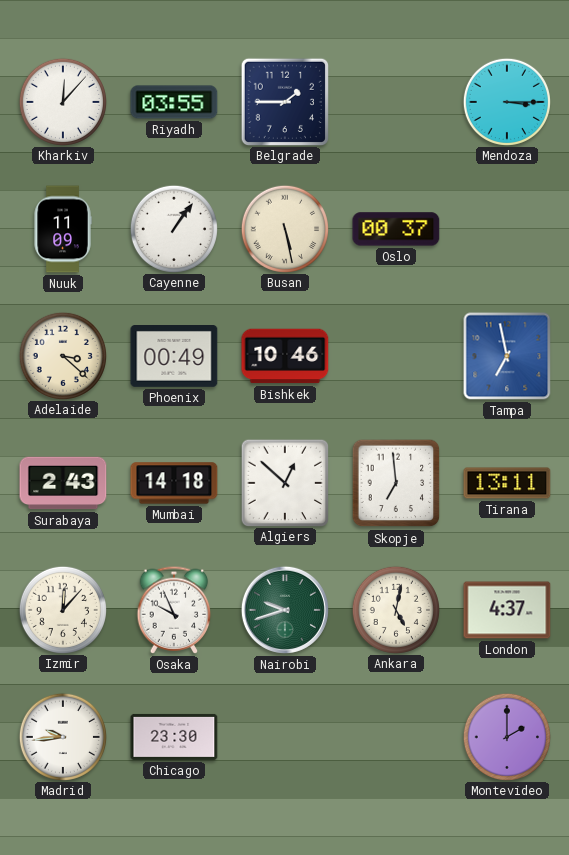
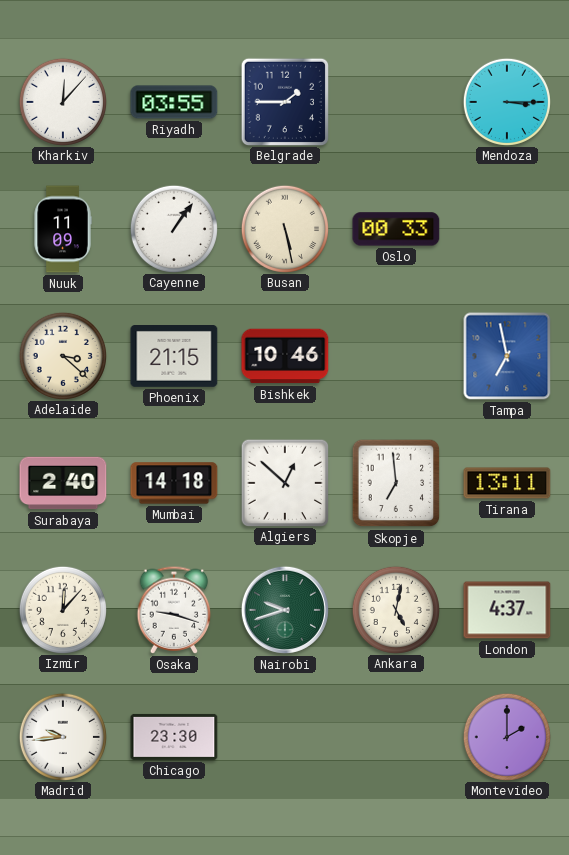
Oslo: 00:37 -> 00:33 (396, 229)
Phoenix: 00:49 -> 21:15 (174, 357)
Surabaya: 2:43 -> 2:40 (63, 483)
Osaka: 9:56 -> 9:18 (174, 610)
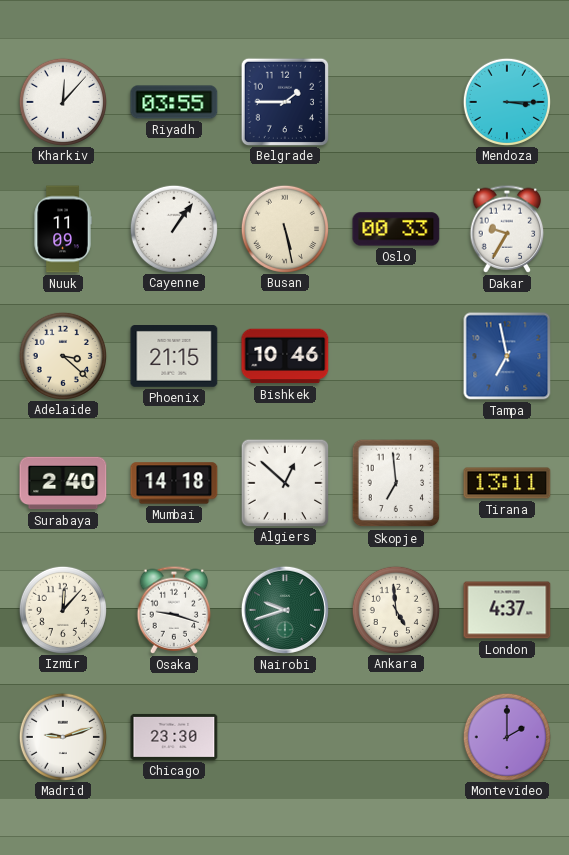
Dakar: none -> 9:35 (507, 229)
Ankara: 5:02 -> 4:59 (395, 609)
Madrid: 9:44 -> 9:12 (62, 736)
